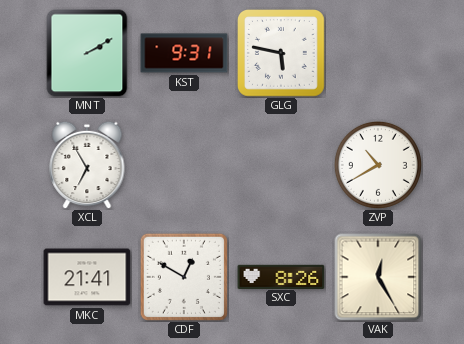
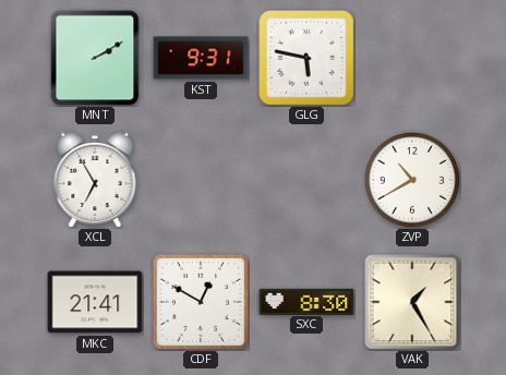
SXC: 8:26 -> 8:30 (306, 301)
VAK: 12:25 -> 1:25 (412, 302)
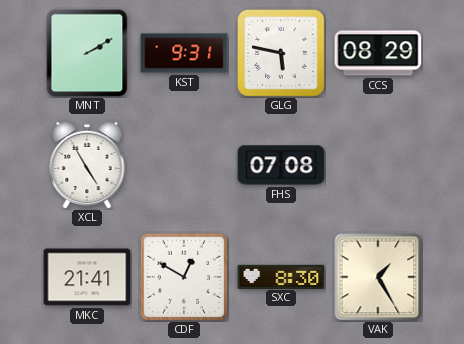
CCS: none -> 08:29 (378, 53)
XCL: 6:55 -> 4:55 (87, 165)
FHS: none -> 07:08 (281, 165)
ZVP: 10:40 -> none (412, 180)
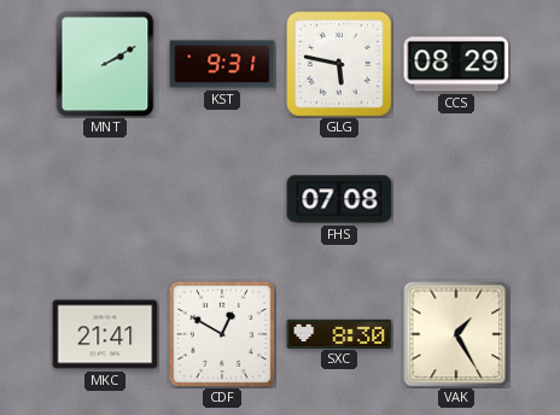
XCL: 4:55 -> none (87, 165)
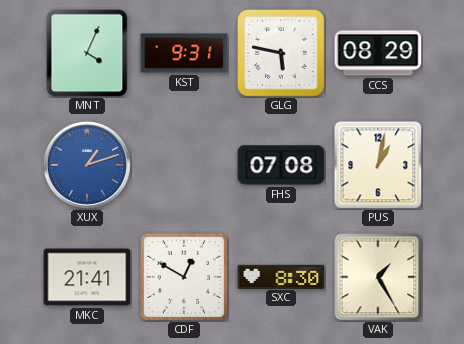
MNT: 2:10 -> 4:04 (87, 53)
XUX: none -> 1:12 (87, 165)
PUS: none -> 1:02 (378, 165)
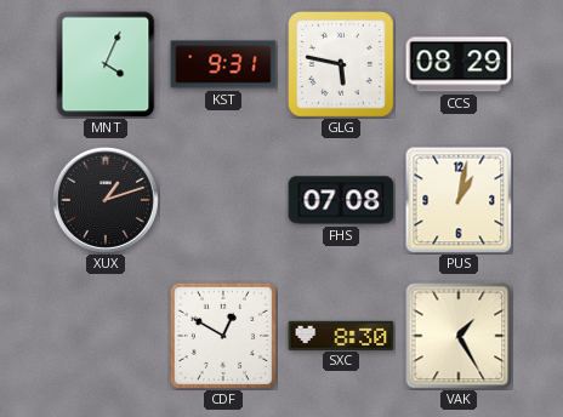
XUX dial: blue -> black (106, 200)
MKC: 21:41 -> none (87, 277)
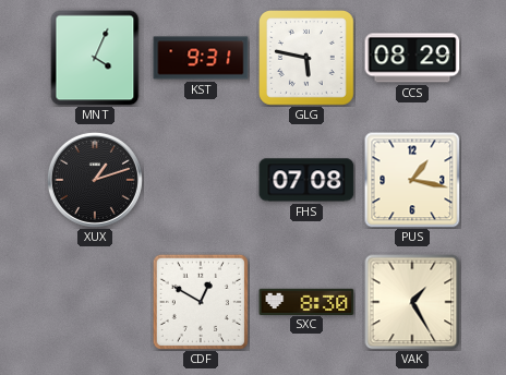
PUS: 1:02 -> 1:17 (412, 180)
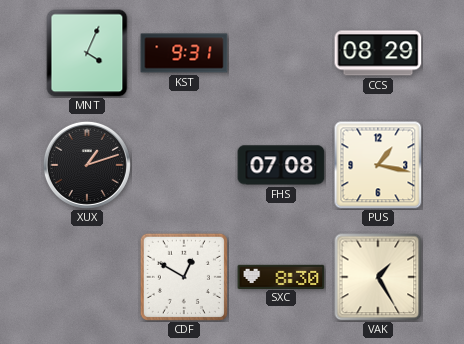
GLG: 5:47 -> none (308, 59)
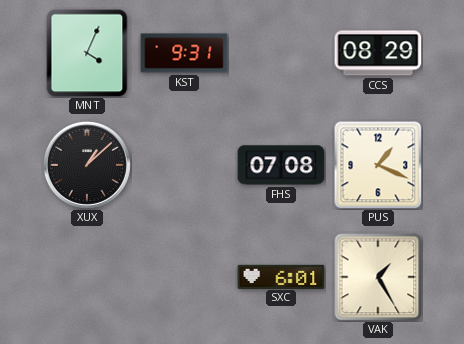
XUX: 1:12 -> 1:08 (87, 165)
PUS: 1:17 -> 1:19 (378, 165)
CDF: 12:50 -> none (184, 277)
SXC: 8:30 -> 6:01 (281, 276)
